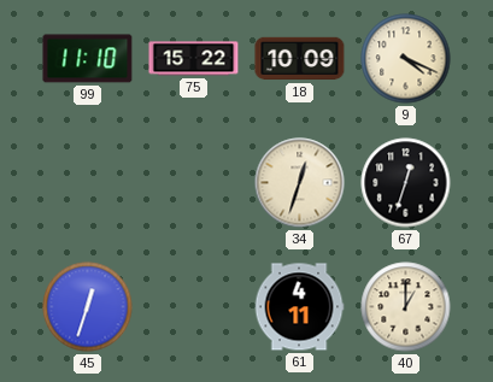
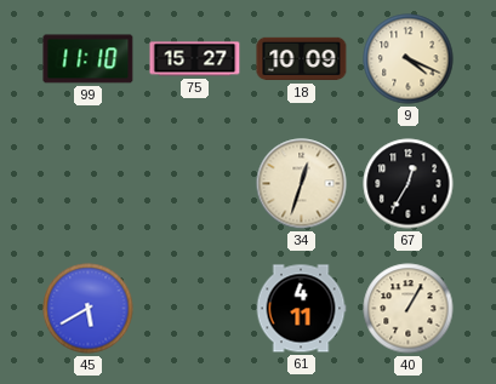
75: 15:22 -> 15:27 (195, 59)
67: 12:33 -> 12:35 (409, 184)
45: 12:33 -> 5:40 (89, 309)
40: 1:00 -> 1:05 (409, 309)
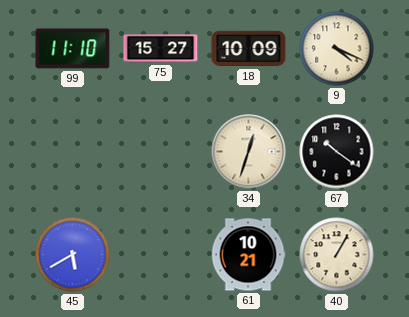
67: 12:35 -> 10:21 (337, 152)
61: 4:11 -> 10:21 (248, 255)
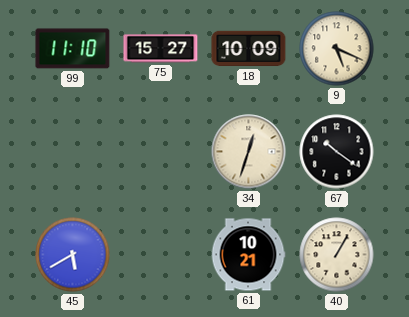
9: 4:19 -> 5:19 (337, 49)
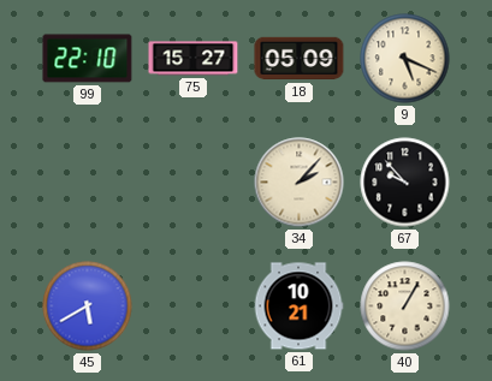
99: 11:10 -> 22:10 (88, 59)
18: 10:09 -> 05:09 (300, 59)
34: 12:33 -> 2:07 (300, 183)
67: 10:21 -> 9:53 (405, 183)
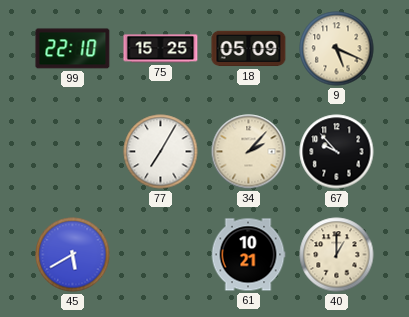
75: 15:27 -> 15:25 (161, 49)
77: none -> 7:05 (161, 152)
40: 1:05 -> 1:00 (337, 255)
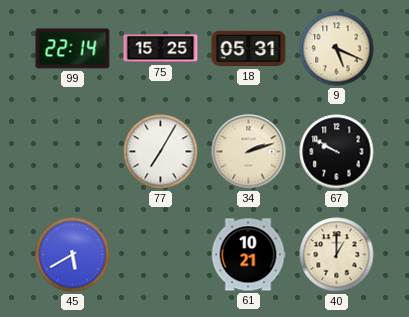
99: 22:10 -> 22:14 (73, 49)
18: 05:09 -> 05:31 (249, 49)
34: 2:07 -> 2:12 (249, 152)
67: 9:53 -> 9:50 (337, 152)
